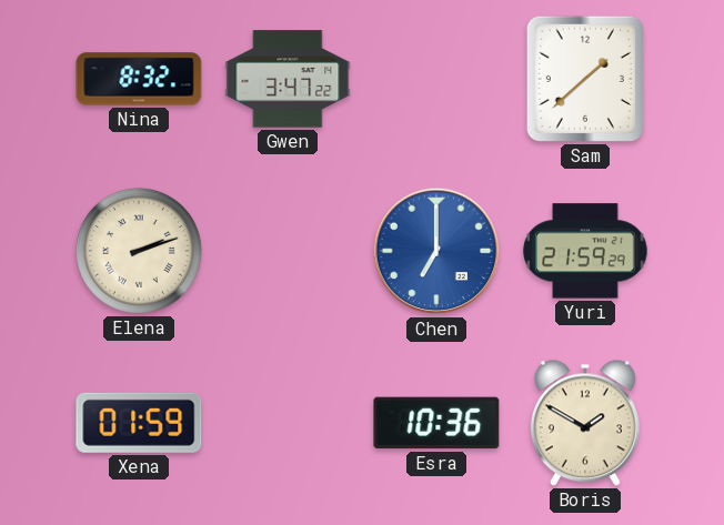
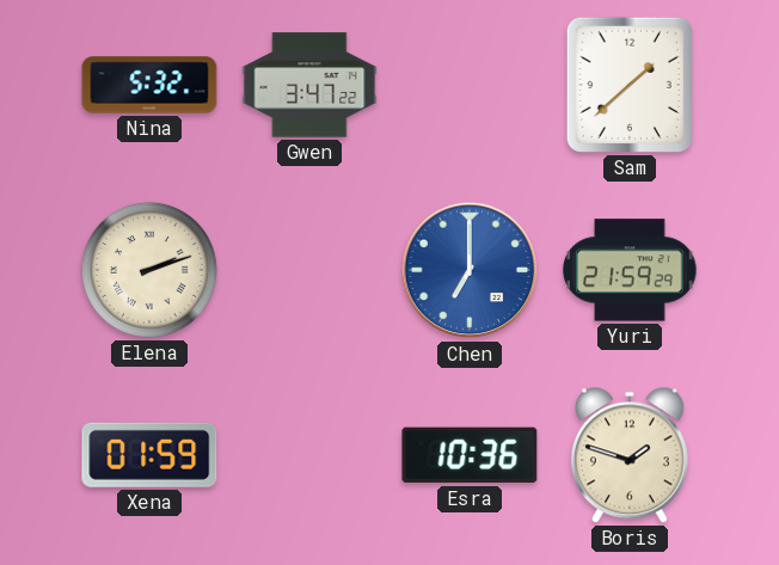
Nina: 8:32 -> 5:32 (149, 85)
Boris: 1:50 -> 1:48 (630, 455)
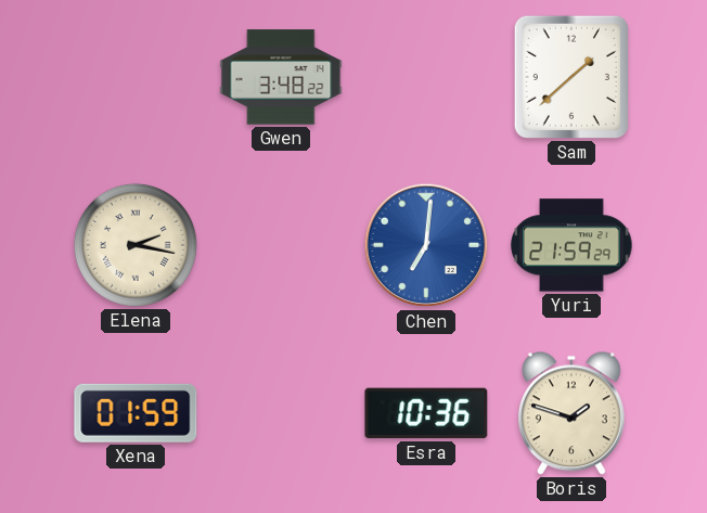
Nina: 5:32 -> none (149, 85)
Gwen: 3:47 -> 3:48 (281, 77)
Elena: 2:12 -> 2:17 (136, 245)
Chen: 7:00 -> 7:01 (426, 245)
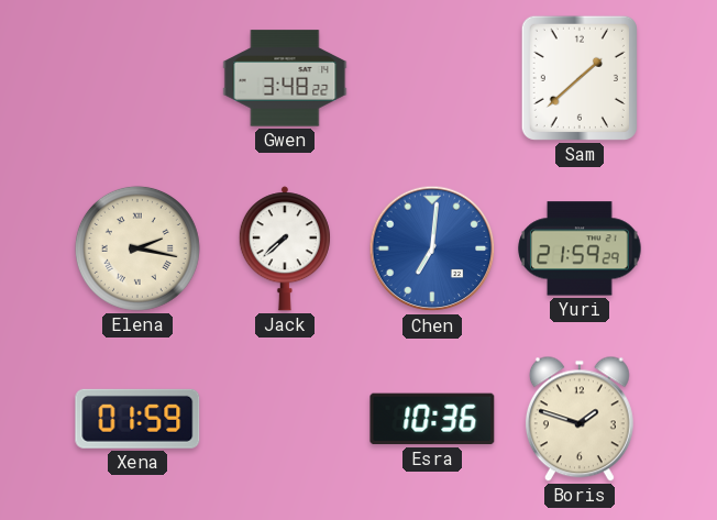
Jack: none -> 7:38 (285, 248)
